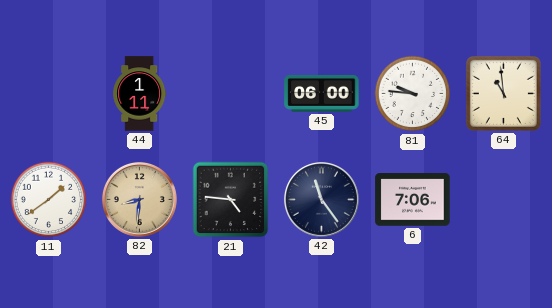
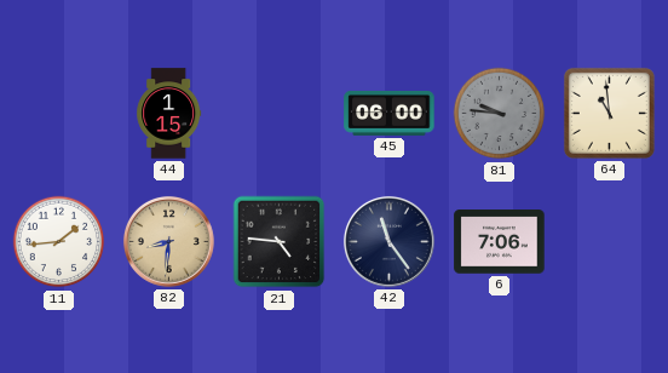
44: 1:11 -> 1:15 (169, 114)
81 dial: white -> grey (500, 114)
11: 1:39 -> 1:44 (59, 242)
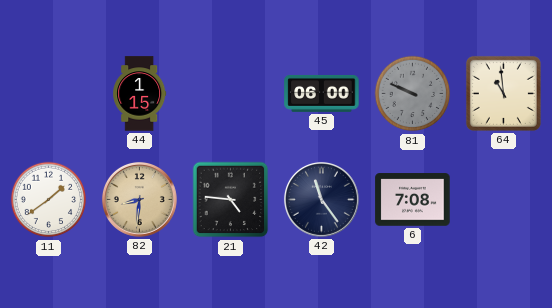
81: 9:46 -> 9:49 (413, 94)
11: 1:44 -> 1:39 (49, 200)
6: 7:06 -> 7:08 (413, 200)
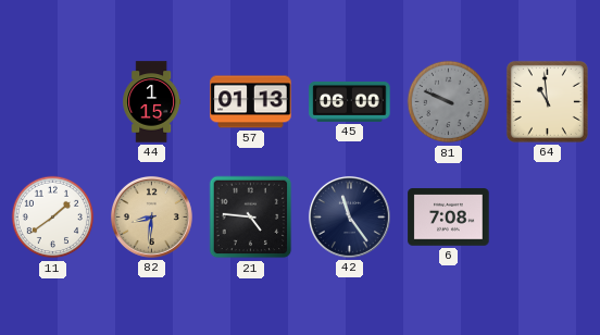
57: none -> 01:13 (251, 102)
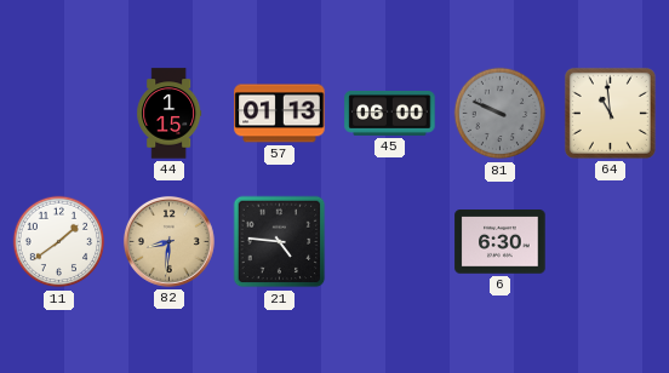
42: 11:24 -> none (349, 216)
6: 7:08 -> 6:30 (501, 242)
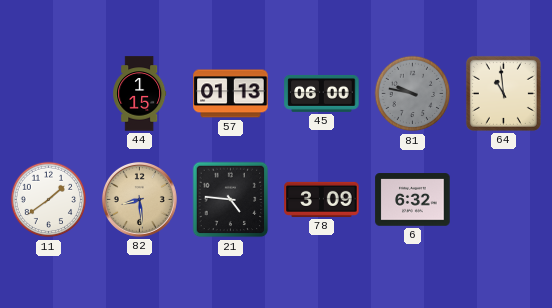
81: 9:49 -> 9:47 (413, 94)
82: 8:31 -> 8:29 (139, 199)
78: none -> 3:09 (322, 199)
6: 6:30 -> 6:32 (413, 200)
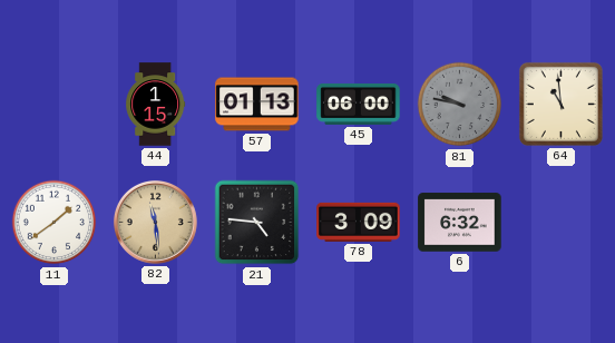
82: 8:29 -> 11:29 (155, 222)
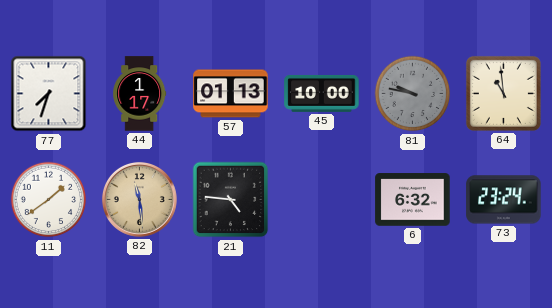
77: none -> 7:33 (49, 94)
44: 1:15 -> 1:17 (140, 94)
45: 06:00 -> 10:00 (322, 93)
78: 3:09 -> none (359, 222)
73: none -> 23:24 (504, 200)
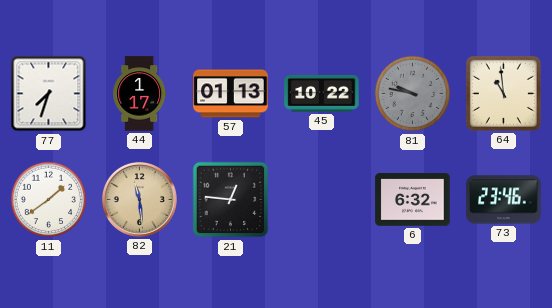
45: 10:00 -> 10:22 (322, 93)
21: 4:46 -> 12:46 (231, 200)
73: 23:24 -> 23:46 (504, 200)
